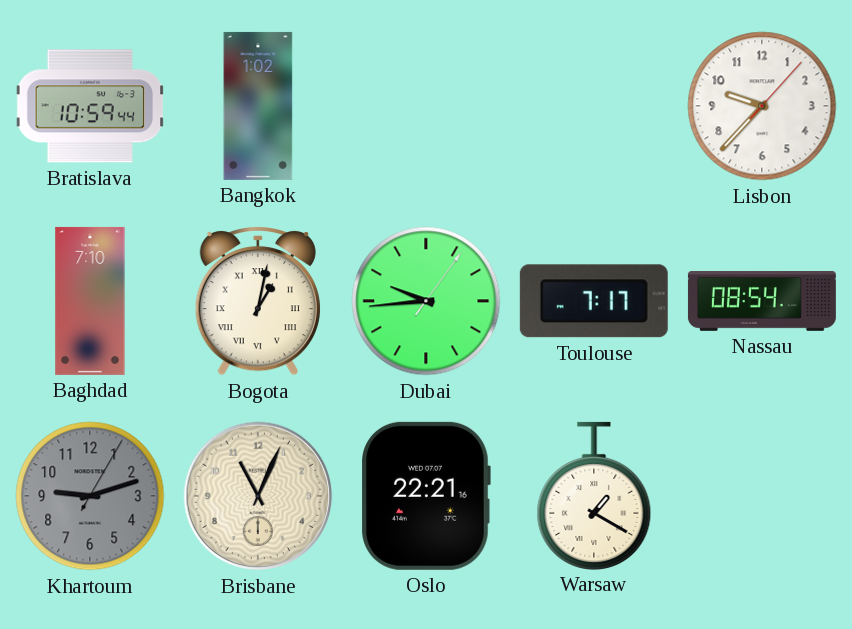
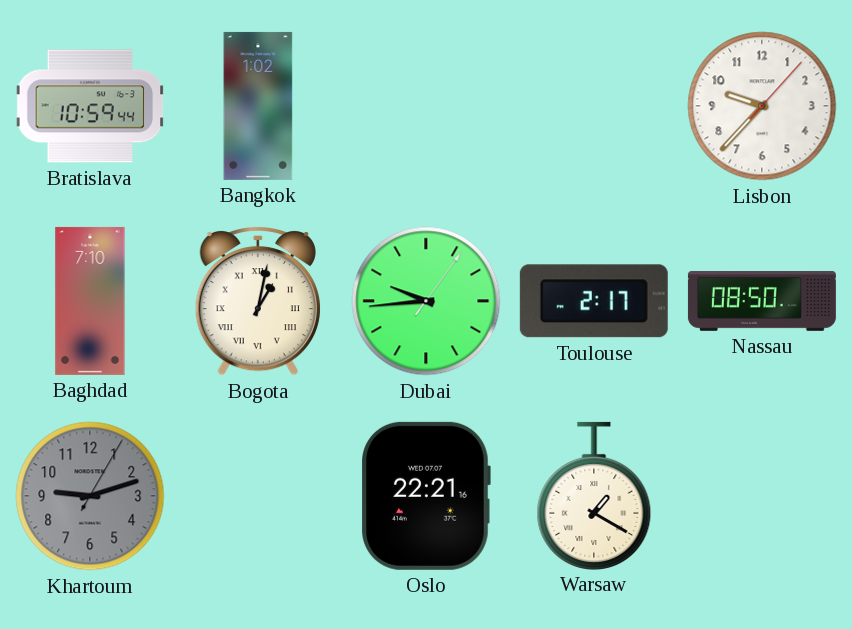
Toulouse: 7:17 -> 2:17 (594, 301)
Nassau: 08:54 -> 08:50 (762, 302)
Brisbane: 11:04 -> none (258, 496)
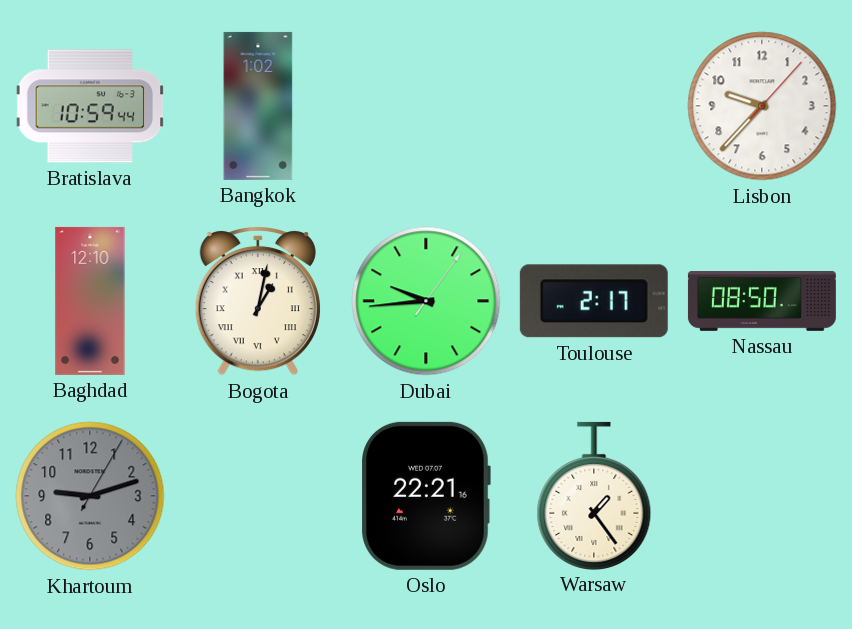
Baghdad: 7:10 -> 12:10 (90, 301)
Warsaw: 1:20 -> 1:24 (594, 495)
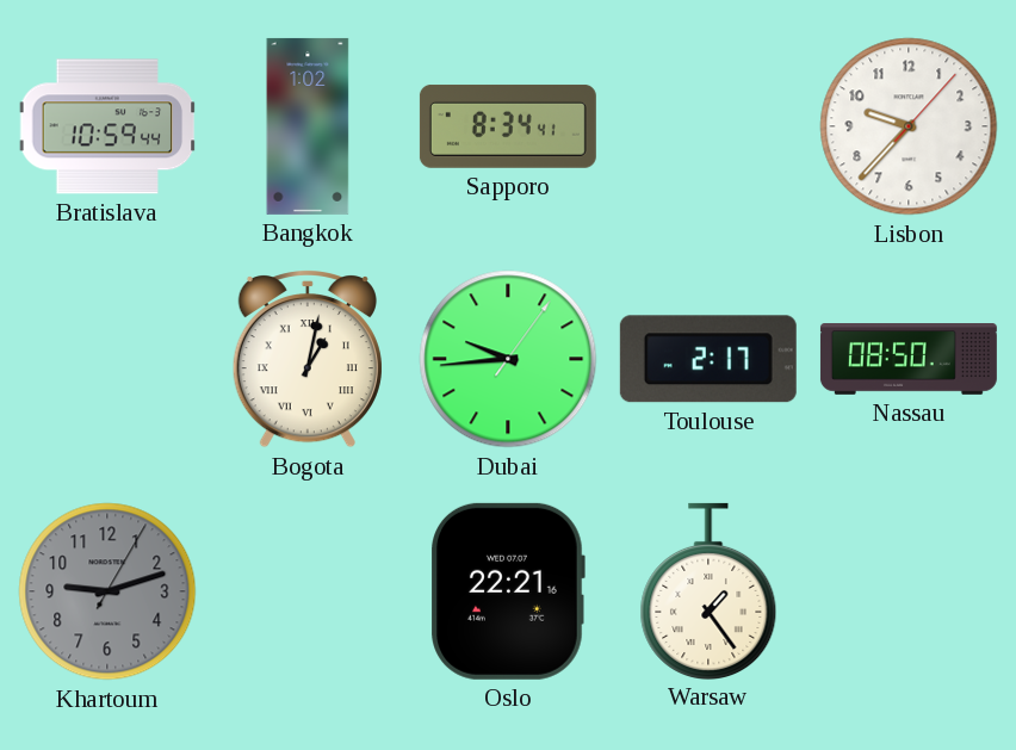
Sapporo: none -> 8:34 (508, 126)
Baghdad: 12:10 -> none (90, 301)
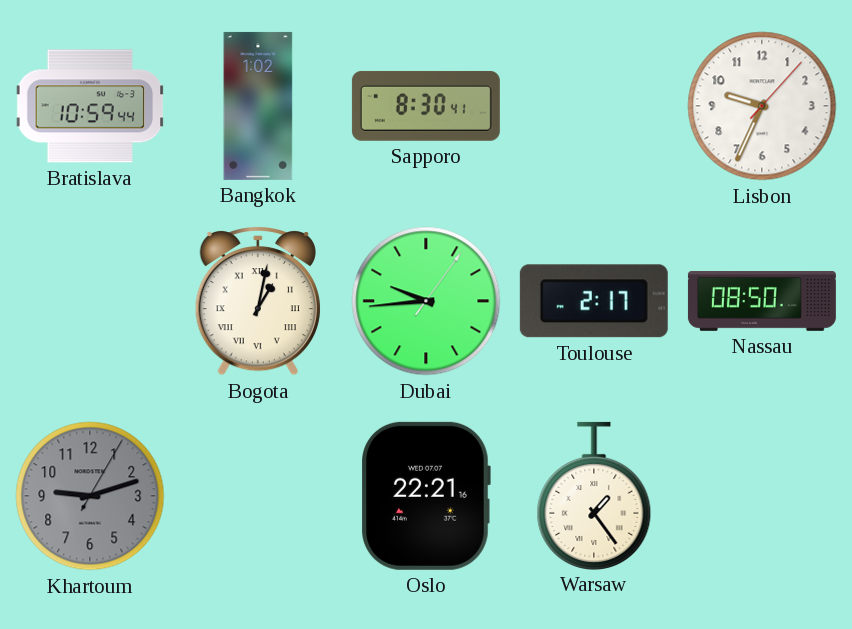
Sapporo: 8:34 -> 8:30 (426, 106)
Lisbon: 9:37 -> 9:34 (762, 106)
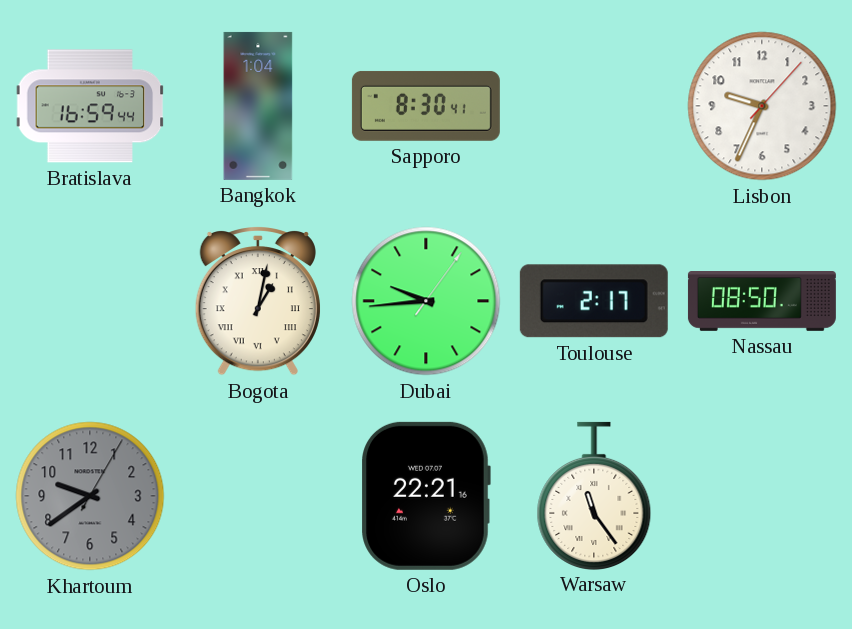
Bratislava: 10:59 -> 16:59 (90, 106)
Bangkok: 1:02 -> 1:04 (258, 106)
Khartoum: 9:12 -> 9:39 (90, 496)
Warsaw: 1:24 -> 11:24 (594, 495)
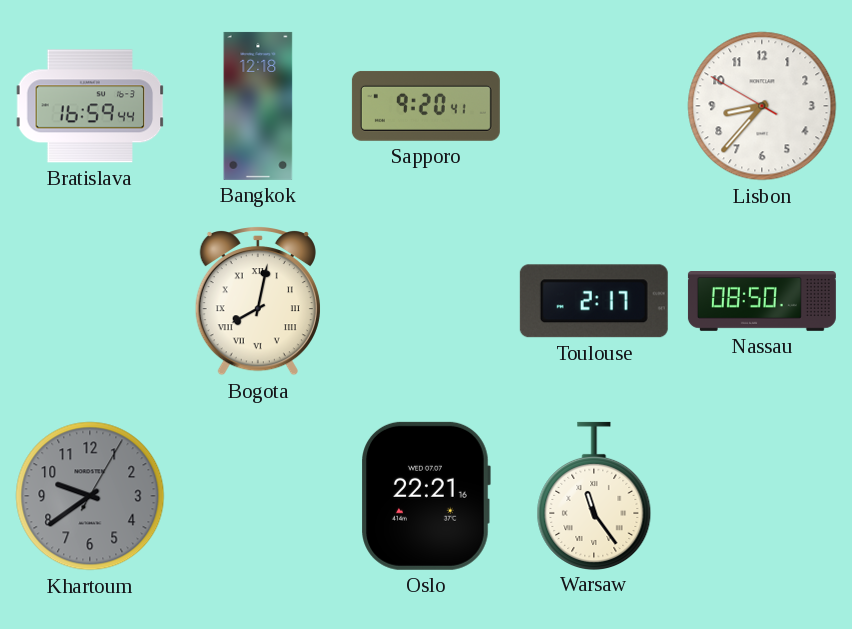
Bangkok: 1:04 -> 12:18 (258, 106)
Sapporo: 8:30 -> 9:20 (426, 106)
Lisbon: 9:34 -> 8:36 (762, 106)
Bogota: 1:02 -> 8:02 (258, 302)
Dubai: 9:44 -> none (426, 301)
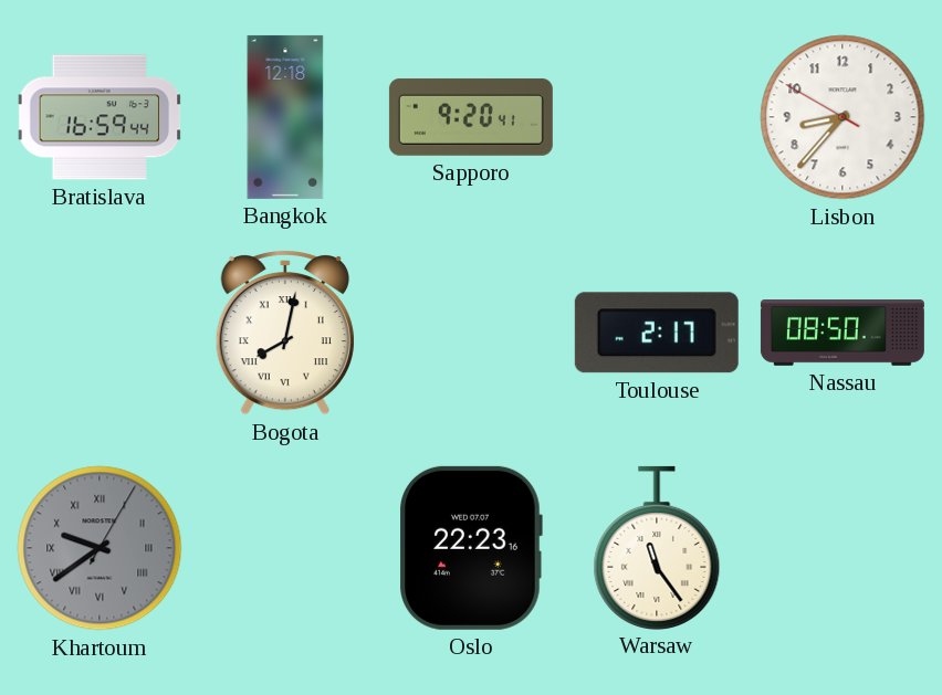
Khartoum numerals: Arabic -> Roman (100, 548)
Oslo: 22:21 -> 22:23 (471, 548)
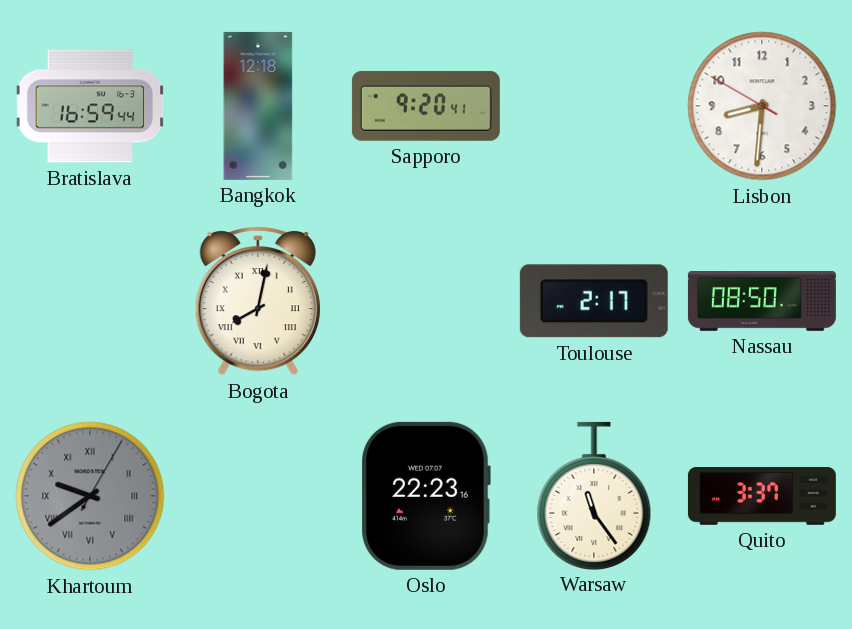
Lisbon: 8:36 -> 8:30 (762, 106)
Quito: none -> 3:37 (762, 496)
